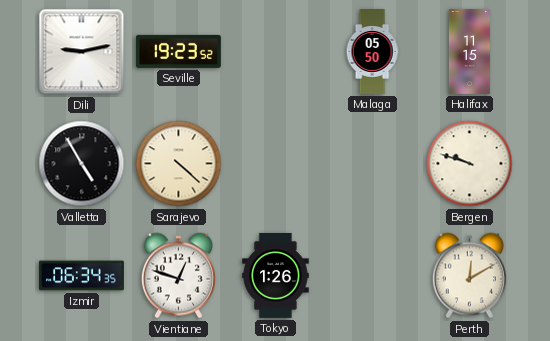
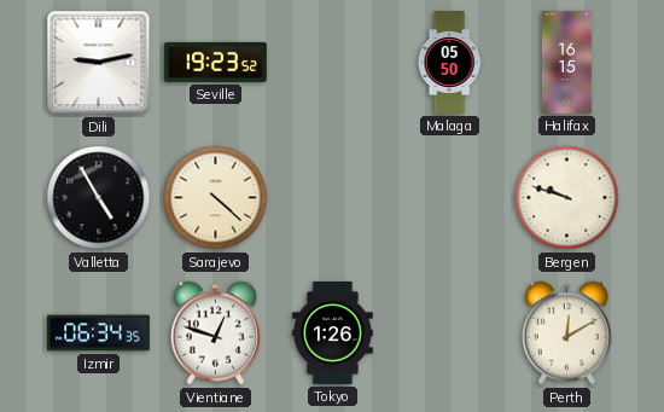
Halifax: 11:15 -> 16:15 (566, 63)
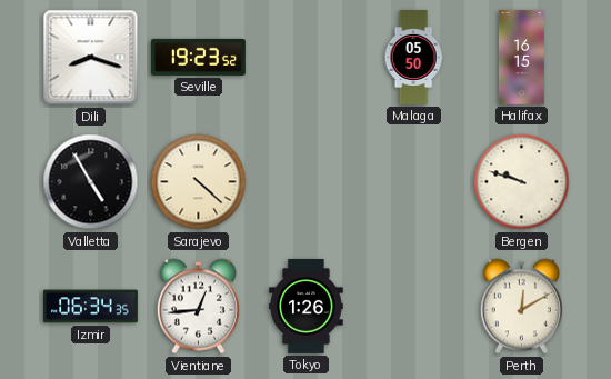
Dili: 9:13 -> 8:18 (91, 58)
Vientiane: 12:48 -> 12:44 (198, 307)
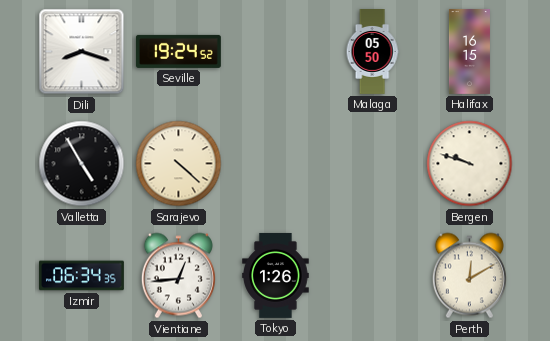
Seville: 19:23 -> 19:24 (178, 51)
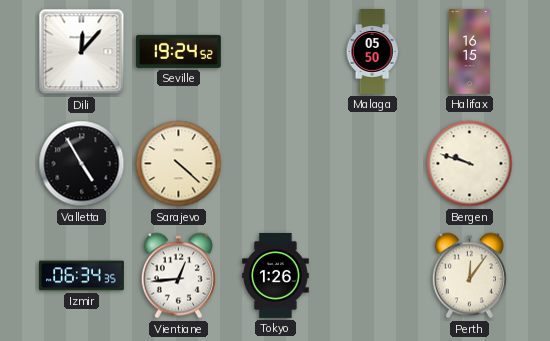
Dili: 8:18 -> 12:07 (82, 52)
Perth: 12:10 -> 12:06 (469, 276)
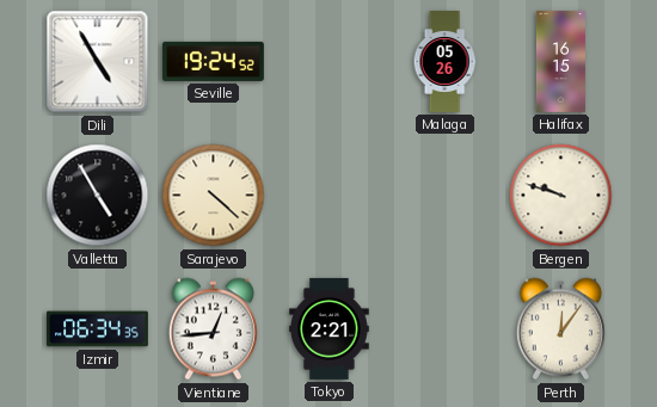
Dili: 12:07 -> 4:55 (98, 62)
Malaga: 05:50 -> 05:26 (444, 62)
Tokyo: 1:26 -> 2:21 (330, 328)
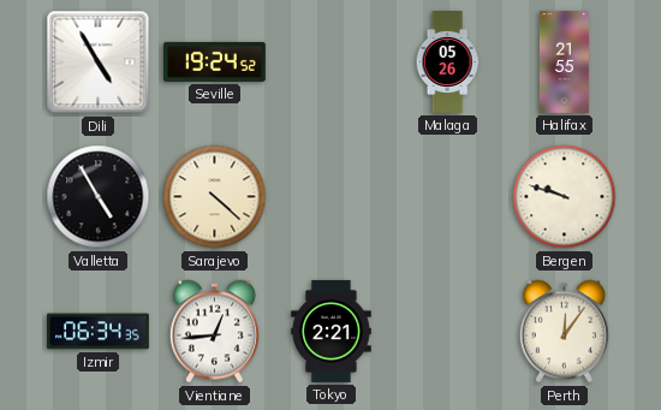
Halifax: 16:15 -> 21:55 (564, 63)
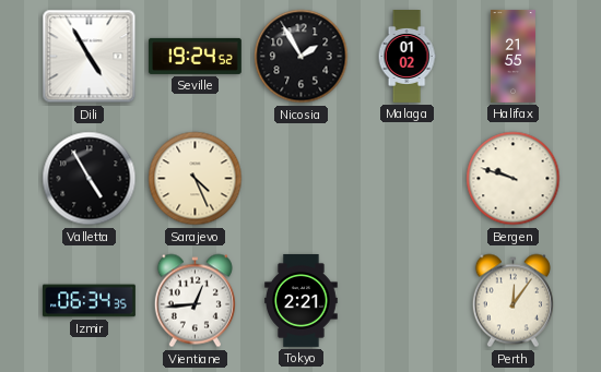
Nicosia: none -> 1:55 (302, 57)
Malaga: 05:26 -> 01:02 (406, 57)
Sarajevo: 4:22 -> 4:26 (196, 179)
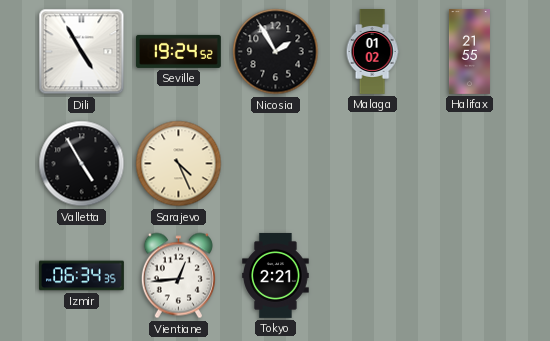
Bergen: 9:48 -> none (514, 179)
Perth: 12:06 -> none (512, 301)
